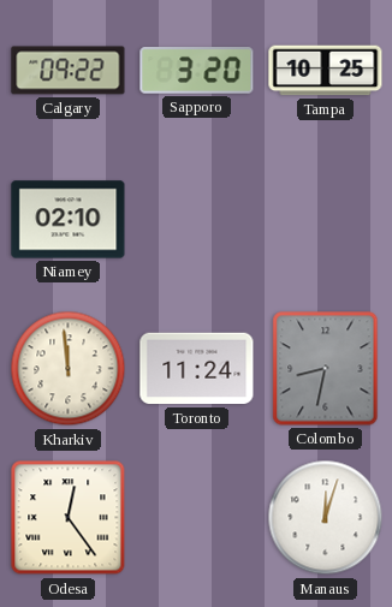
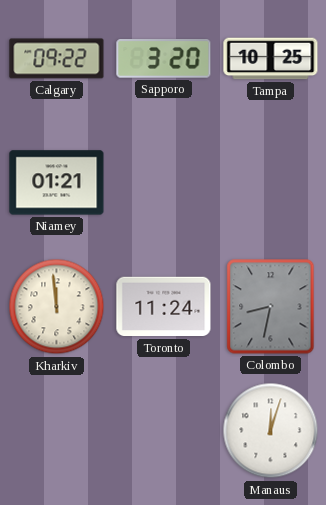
Niamey: 02:10 -> 01:21 (57, 183)
Odesa: 12:24 -> none (69, 518)
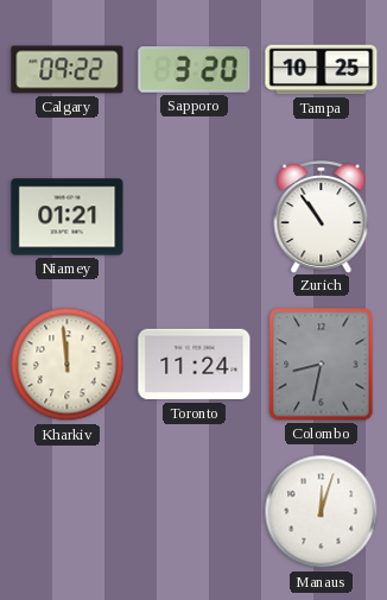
Zurich: none -> 10:54 (322, 216)
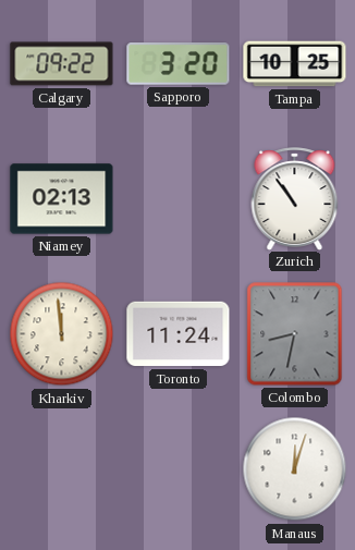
Niamey: 01:21 -> 02:13 (62, 199)
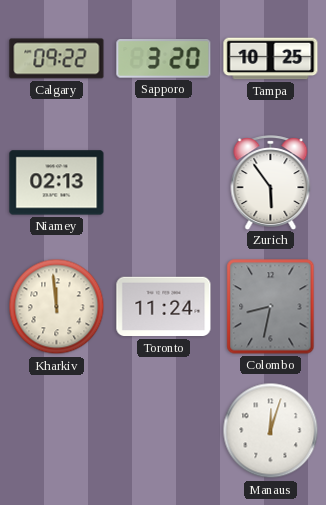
Zurich: 10:54 -> 5:54 (271, 182)
